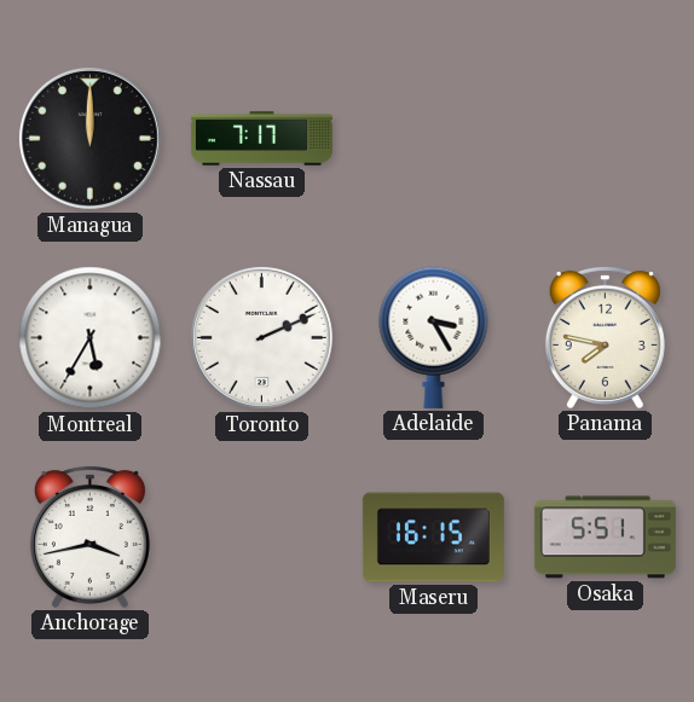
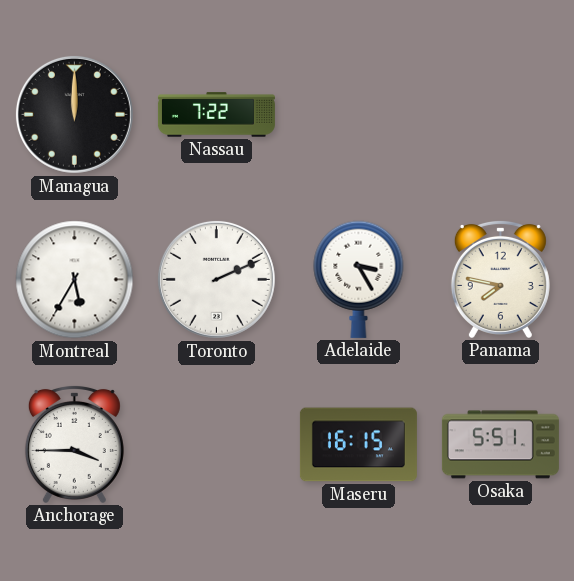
Nassau: 7:17 -> 7:22 (216, 115)
Anchorage: 3:43 -> 3:45 (74, 444)
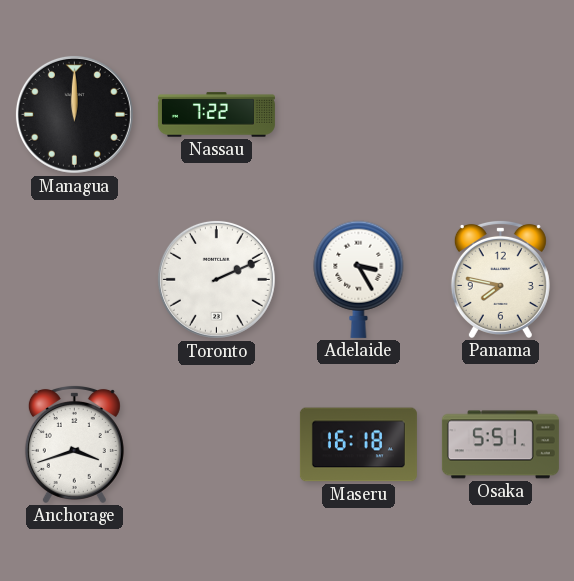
Montreal: 5:35 -> none (75, 280)
Anchorage: 3:45 -> 3:42 (74, 444)
Maseru: 16:15 -> 16:18 (358, 445)
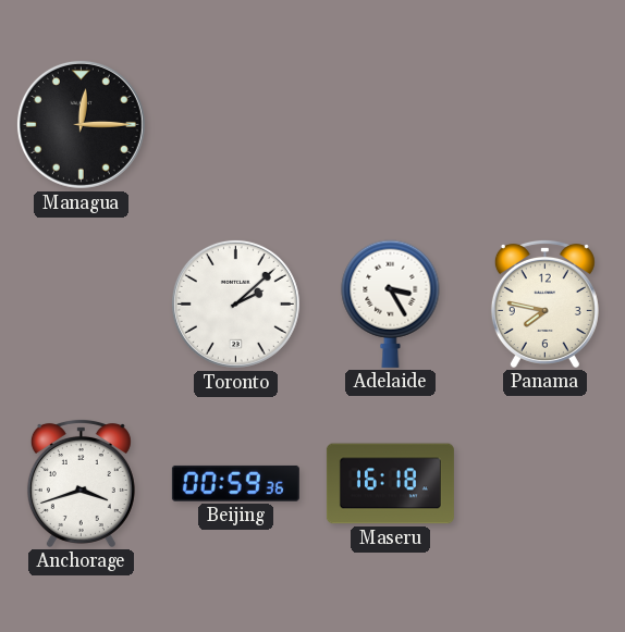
Managua: 12:00 -> 12:15 (81, 124)
Nassau: 7:22 -> none (216, 115)
Toronto: 2:11 -> 2:08 (235, 303)
Beijing: none -> 00:59 (235, 483)
Osaka: 5:51 -> none (500, 445)
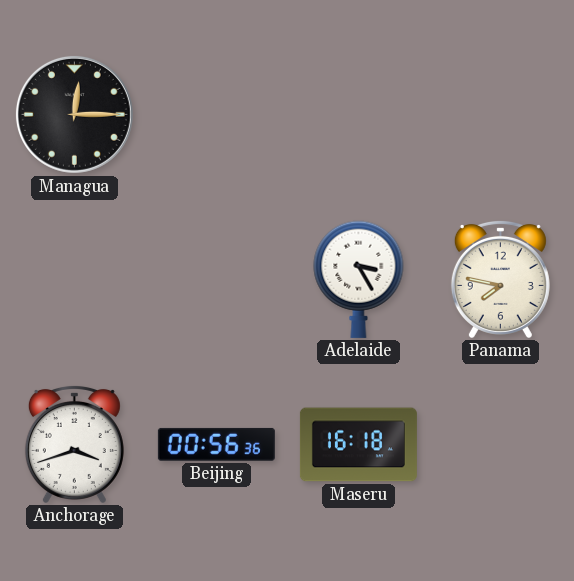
Toronto: 2:08 -> none (235, 303)
Beijing: 00:59 -> 00:56 (216, 444)
